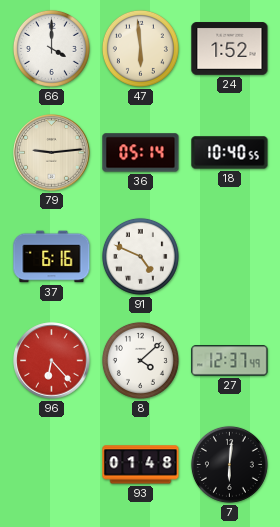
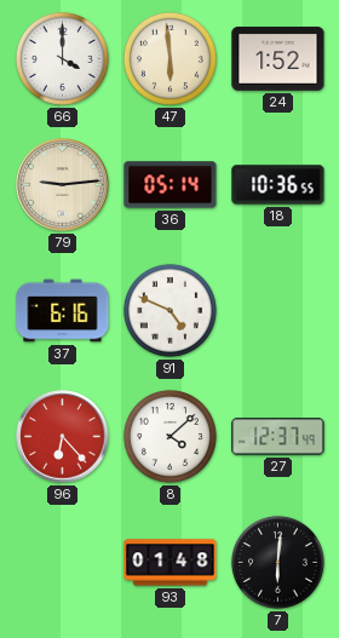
18: 10:40 -> 10:36 (278, 185)
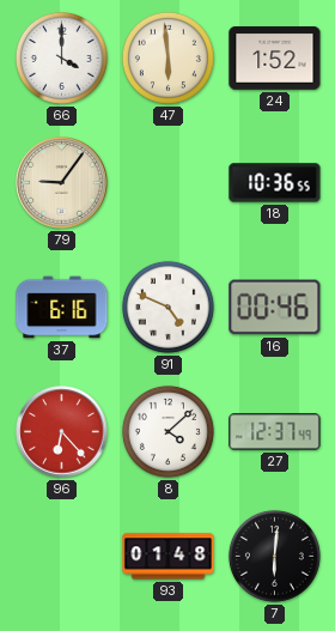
79: 9:14 -> 9:06 (62, 183)
36: 05:14 -> none (171, 185)
16: none -> 00:46 (275, 308)
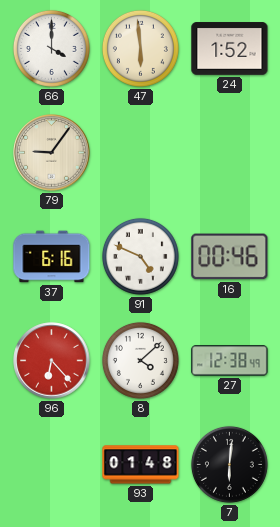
18: 10:36 -> none (275, 183)
27: 12:37 -> 12:38 (230, 361)
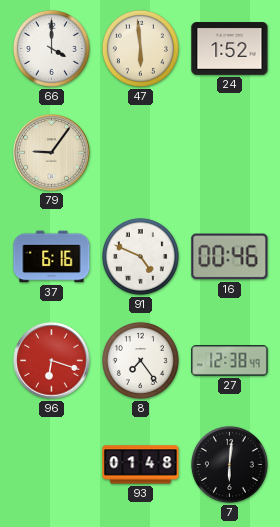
96: 6:23 -> 6:18 (52, 361)
8: 4:08 -> 7:24 (140, 360)
